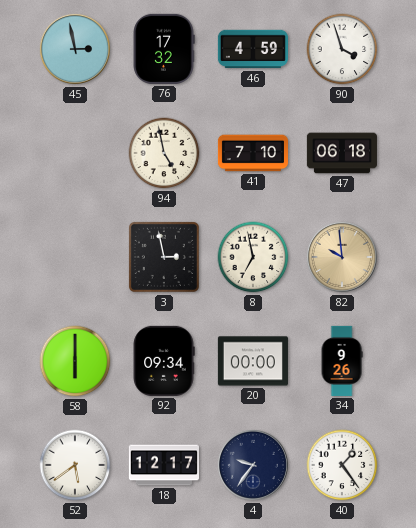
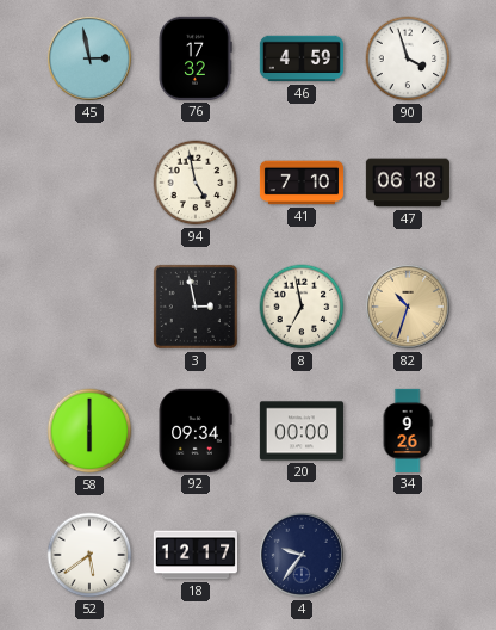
82: 9:59 -> 10:33 (408, 307)
40: 1:24 -> none (342, 465)
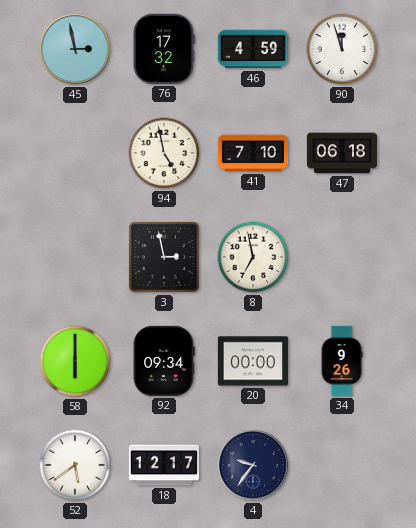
90: 3:57 -> 11:57 (342, 49)
82: 10:33 -> none (408, 307)
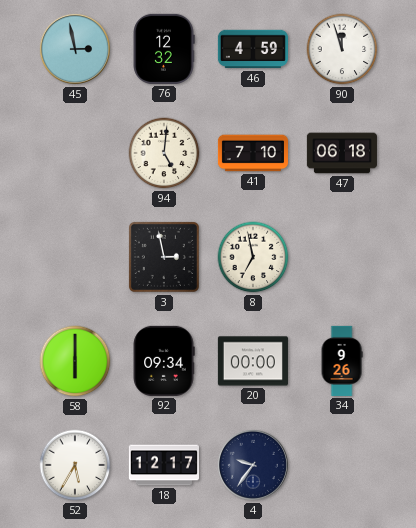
76: 17:32 -> 12:32 (164, 49)
94: 4:58 -> 5:01 (164, 153)
52: 5:39 -> 5:35 (75, 465)
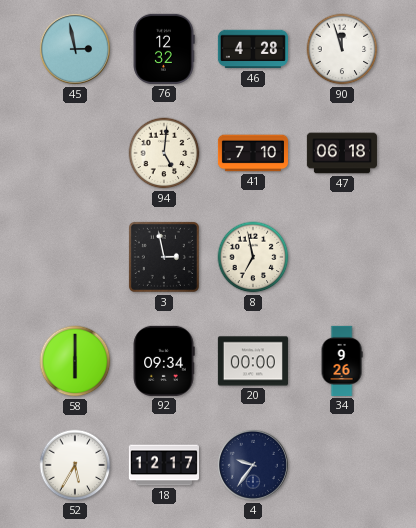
46: 4:59 -> 4:28 (253, 49)
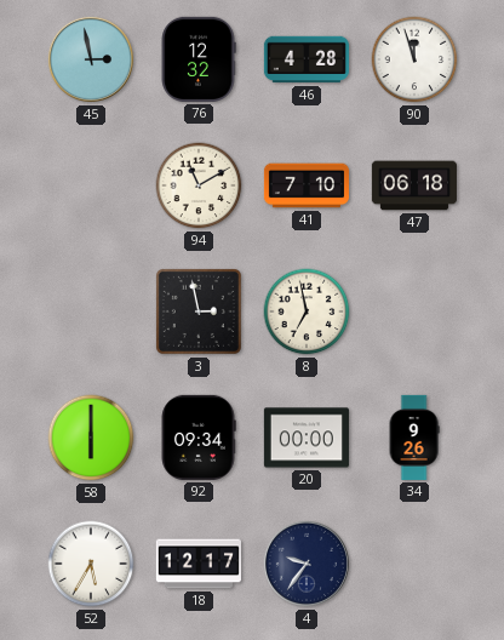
94: 5:01 -> 11:10 (199, 185)
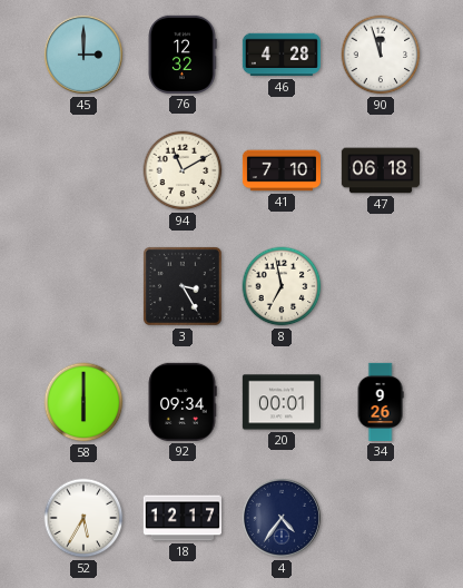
45: 2:58 -> 3:00 (83, 55)
3: 2:58 -> 3:25 (183, 286)
20: 00:00 -> 00:01 (282, 402)
4: 9:36 -> 4:36 (282, 518)
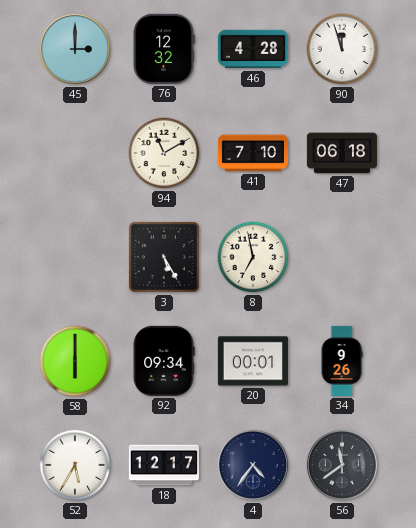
3: 3:25 -> 5:25 (164, 257)
56: none -> 11:39 (342, 465)
